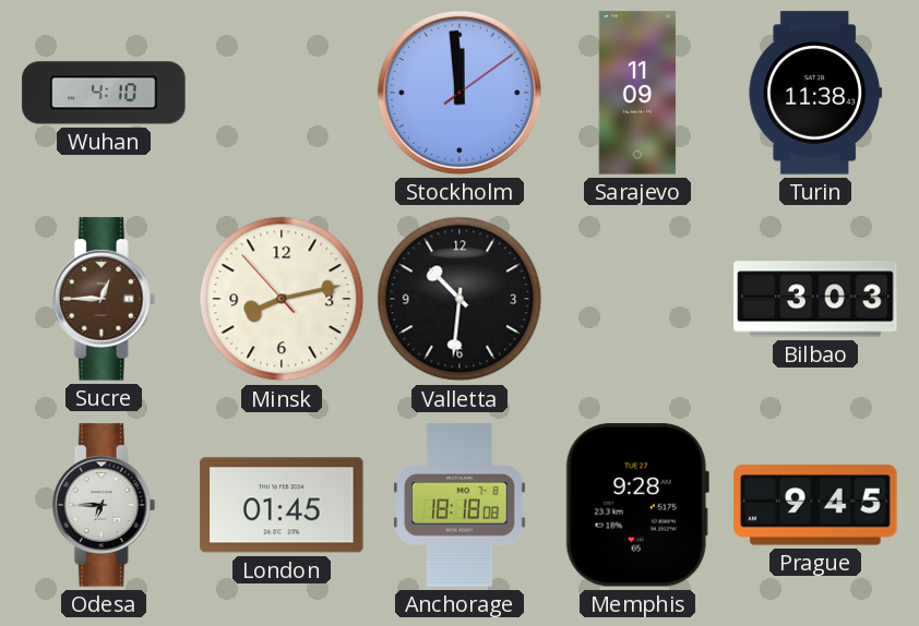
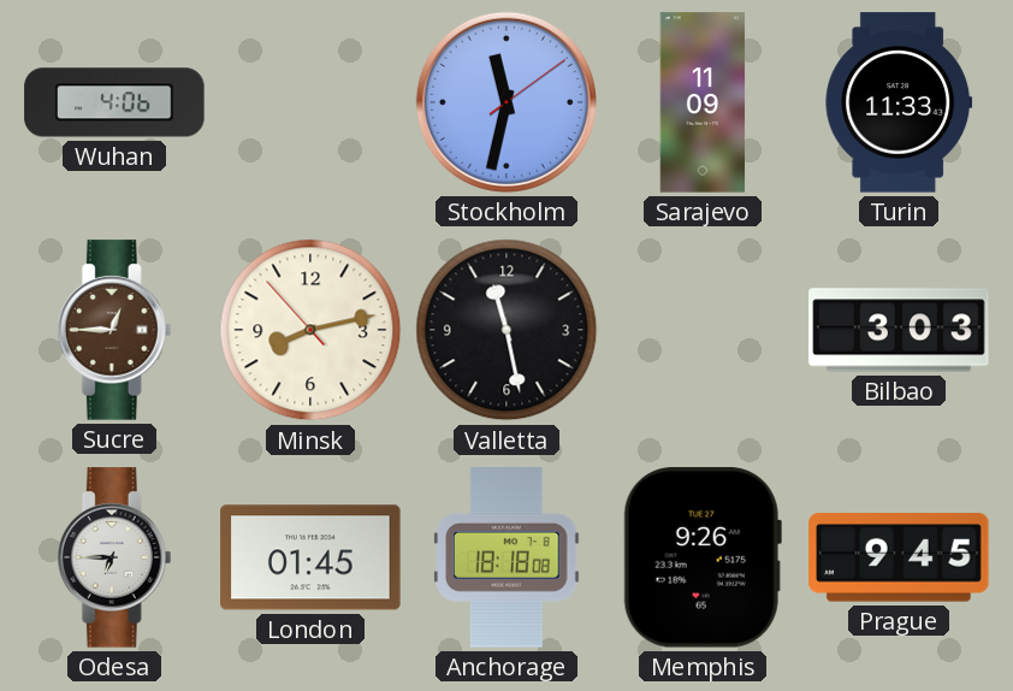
Wuhan: 4:10 -> 4:06 (114, 102)
Stockholm: 11:59 -> 11:32 (506, 102)
Turin: 11:38 -> 11:33 (899, 102)
Valletta: 10:31 -> 11:28 (506, 330)
Memphis: 9:28 -> 9:26 (703, 557)
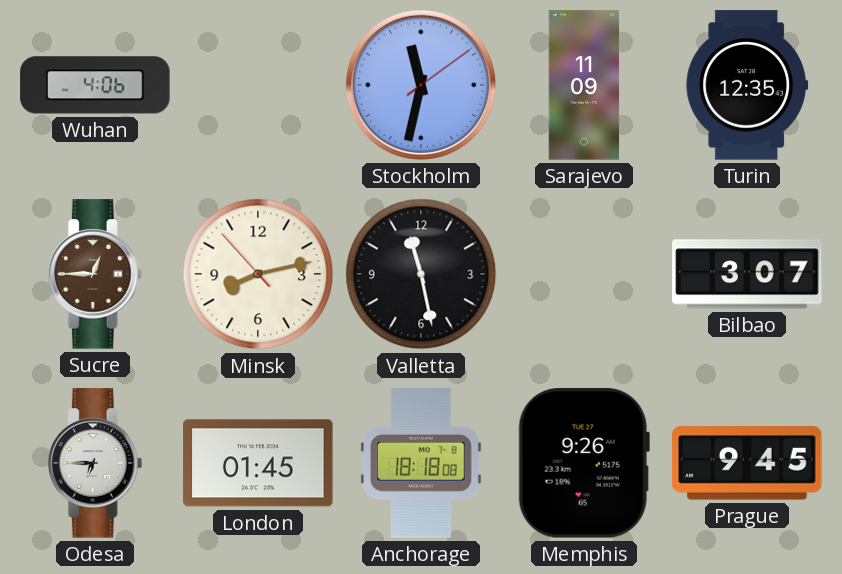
Turin: 11:33 -> 12:35 (747, 85)
Bilbao: 3:03 -> 3:07 (747, 274)
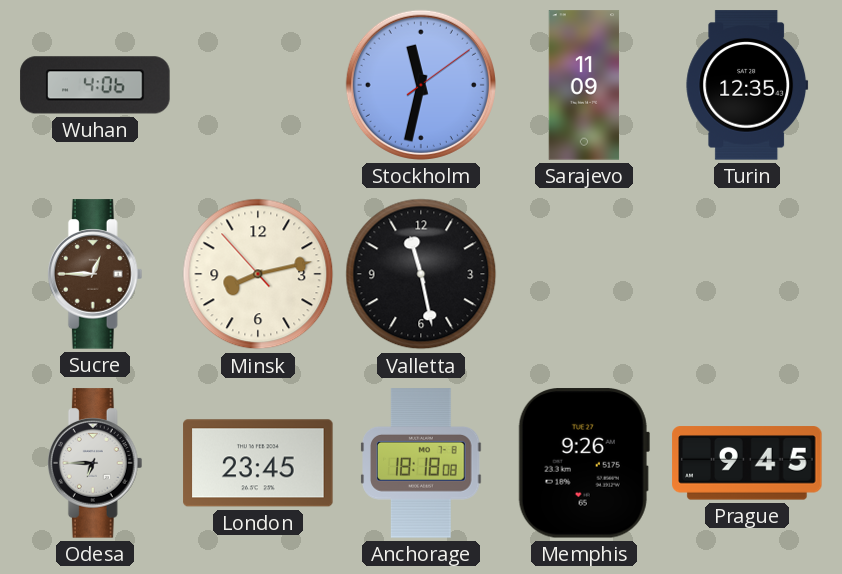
Bilbao: 3:07 -> none (747, 274)
London: 01:45 -> 23:45 (258, 463)
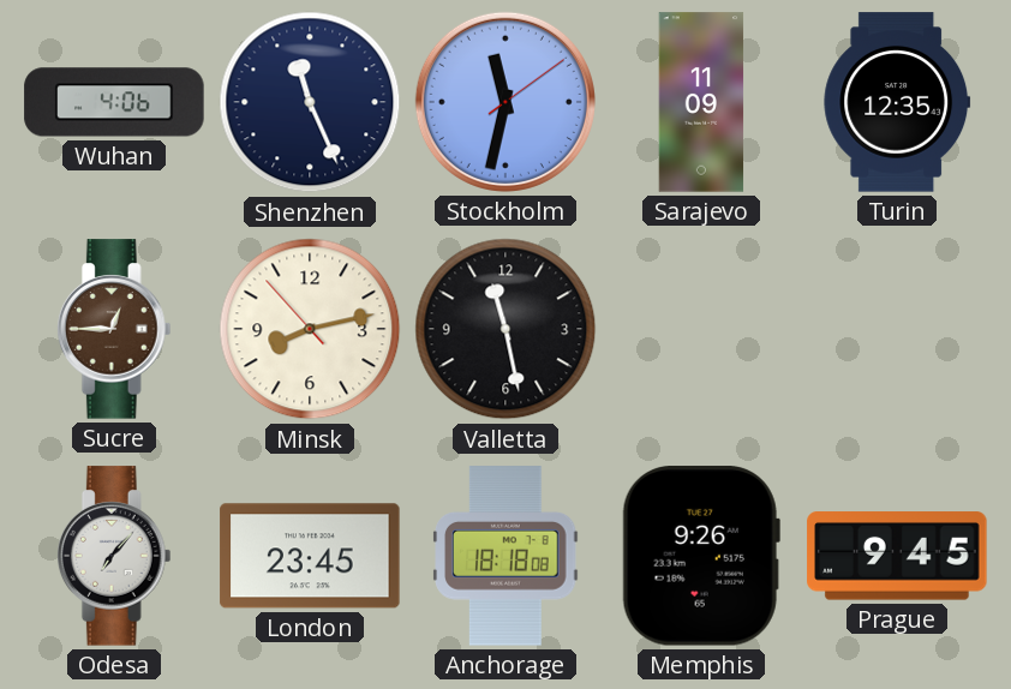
Shenzhen: none -> 11:26 (310, 102)
Odesa: 6:45 -> 7:07 (114, 556)
